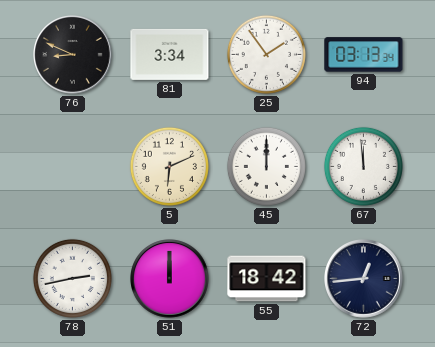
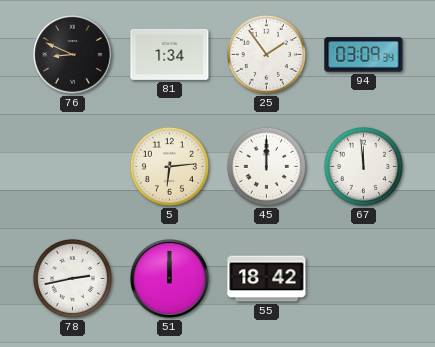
81: 3:34 -> 1:34 (170, 54)
94: 03:13 -> 03:09 (364, 55)
5: 6:11 -> 6:14 (169, 166)
72: 12:44 -> none (364, 279)
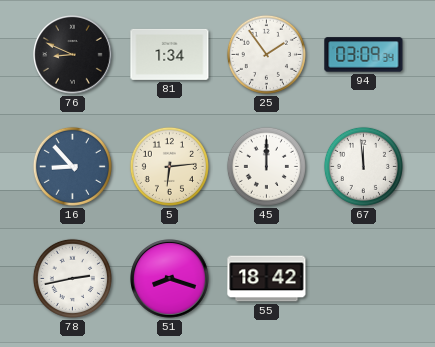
16: none -> 8:53 (72, 166)
51: 12:00 -> 8:18 (170, 279)
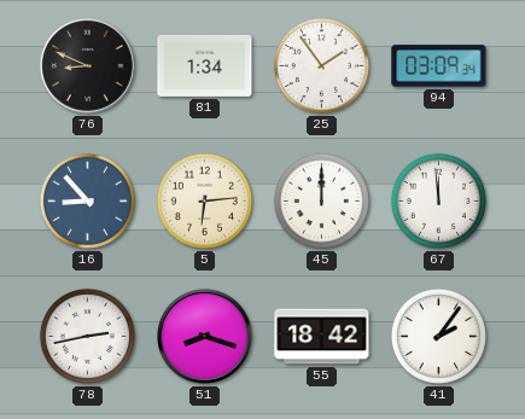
41: none -> 2:06 (438, 336)
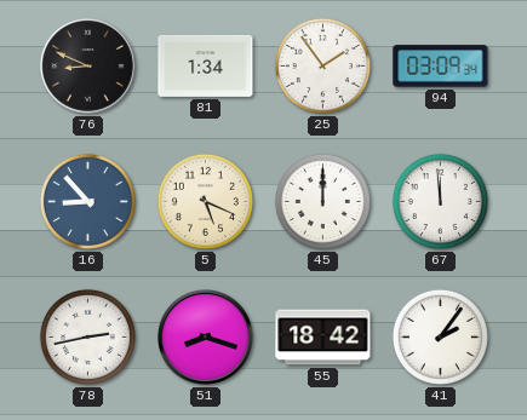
5: 6:14 -> 5:19 (205, 201)
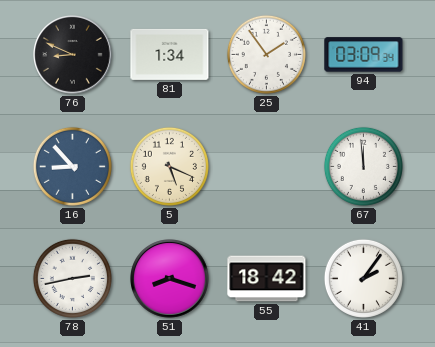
45: 12:00 -> none (322, 201)
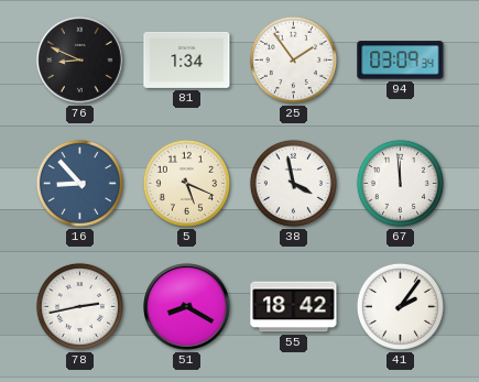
38: none -> 3:58 (293, 183)
51: 8:18 -> 8:20 (187, 307)
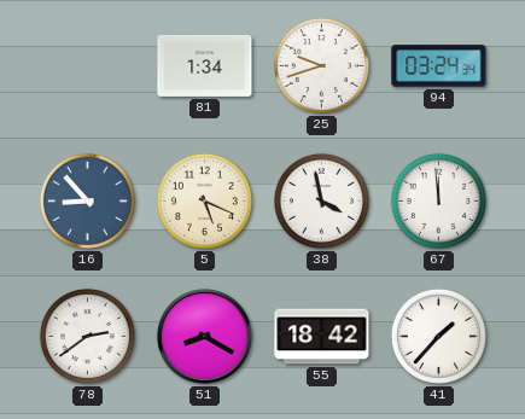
76: 8:49 -> none (80, 61)
25: 1:54 -> 9:42 (321, 65)
94: 03:09 -> 03:24 (439, 66)
78: 2:43 -> 2:39 (87, 336)
41: 2:06 -> 1:37 (438, 336)
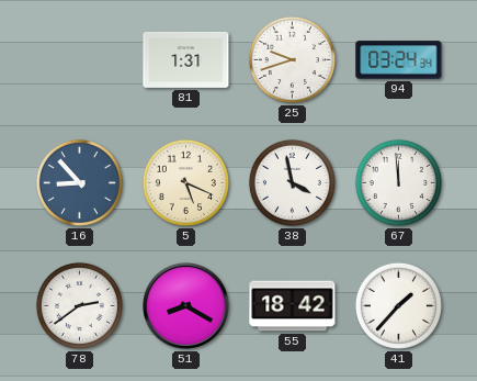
81: 1:34 -> 1:31 (186, 59)
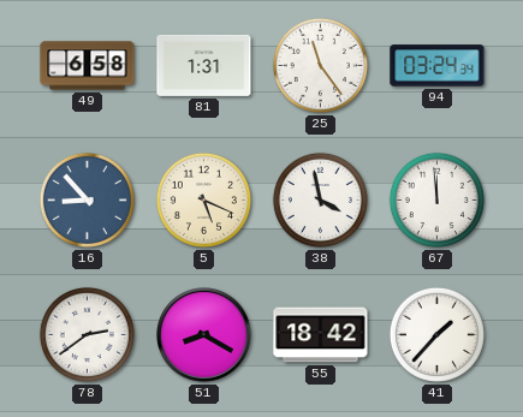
49: none -> 6:58 (88, 66)
25: 9:42 -> 11:24 (320, 65)
